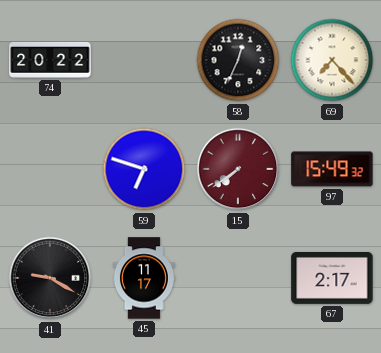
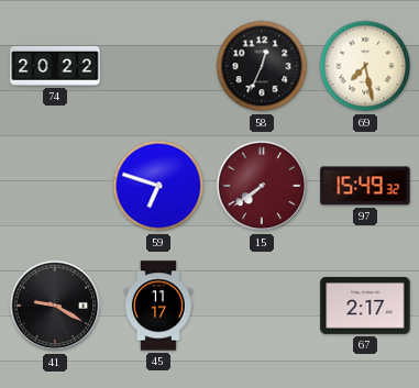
69: 7:23 -> 7:28 (365, 66)
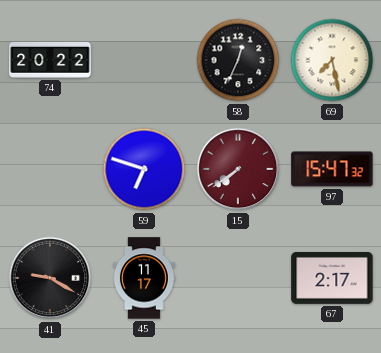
97: 15:49 -> 15:47 (332, 169)
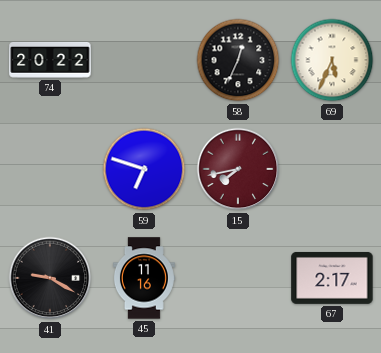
69: 7:28 -> 5:34 (332, 60)
15: 7:39 -> 7:43 (238, 169)
97: 15:47 -> none (332, 169)
45: 11:17 -> 11:16 (144, 278)
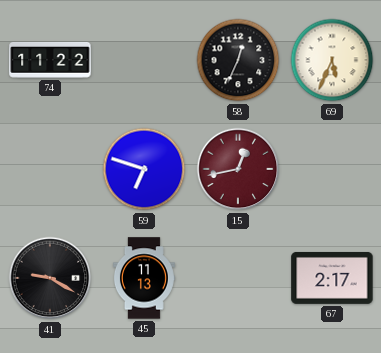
74: 20:22 -> 11:22 (50, 60)
15: 7:43 -> 12:43 (238, 169)
45: 11:16 -> 11:13 (144, 278)
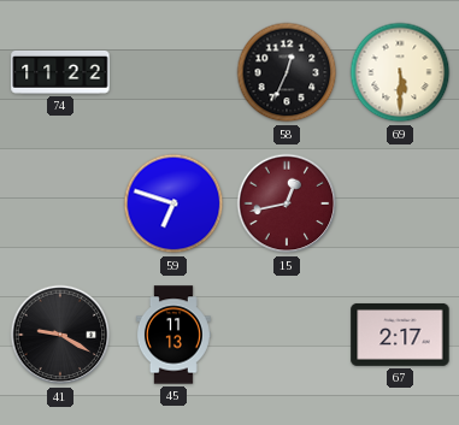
69: 5:34 -> 5:30 (400, 72)
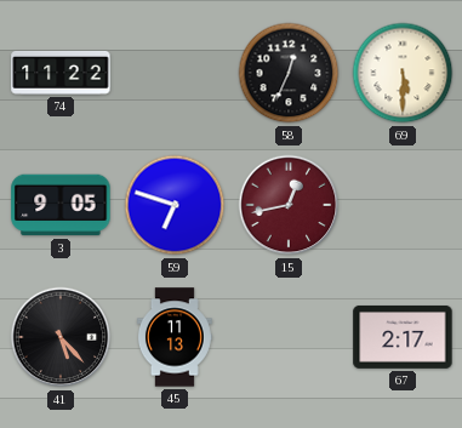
3: none -> 9:05 (61, 205)
41: 9:20 -> 5:23 (61, 337)
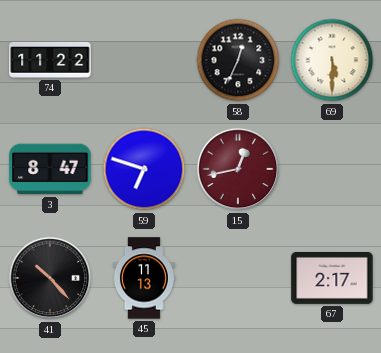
3: 9:05 -> 8:47 (50, 169)
41: 5:23 -> 10:23 (50, 278)
